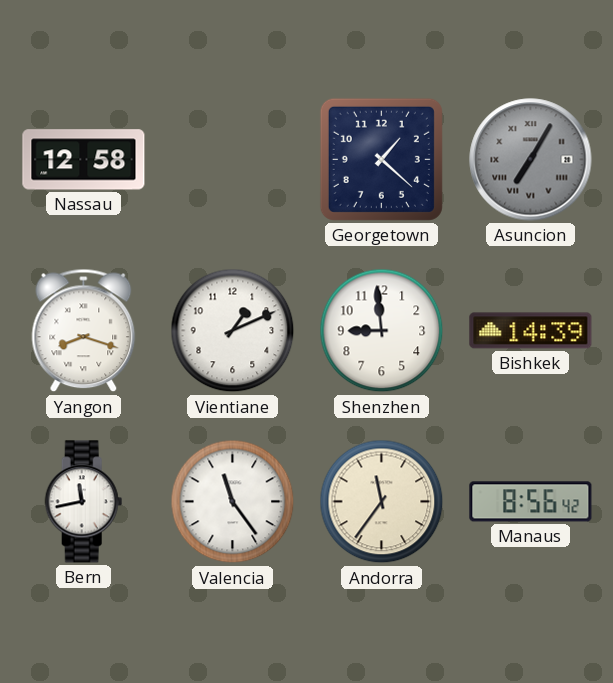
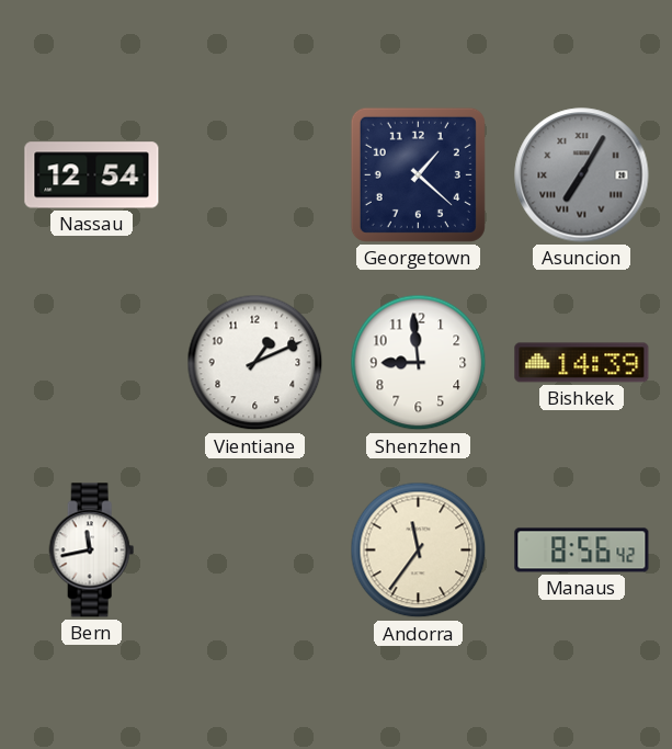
Nassau: 12:58 -> 12:54 (92, 175)
Yangon: 8:18 -> none (84, 331)
Valencia: 11:24 -> none (233, 502)
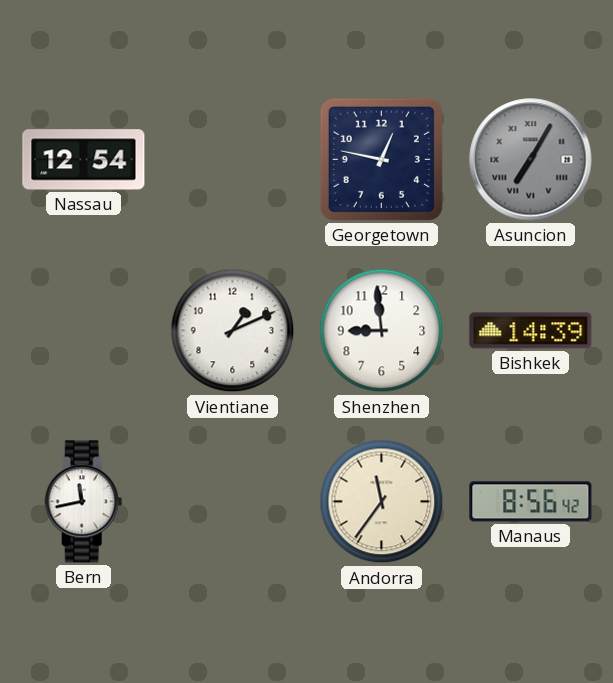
Georgetown: 1:22 -> 12:47 (381, 159)
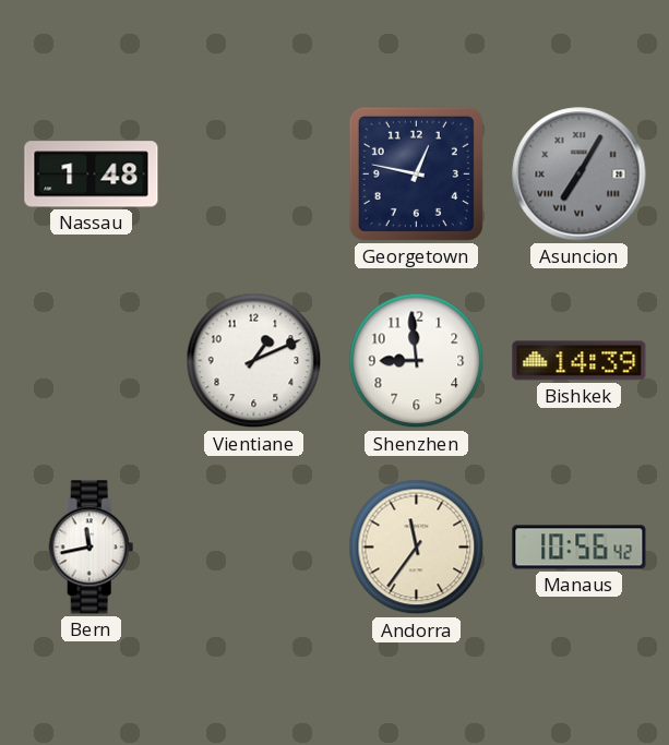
Nassau: 12:54 -> 1:48 (92, 175)
Manaus: 8:56 -> 10:56 (580, 548)
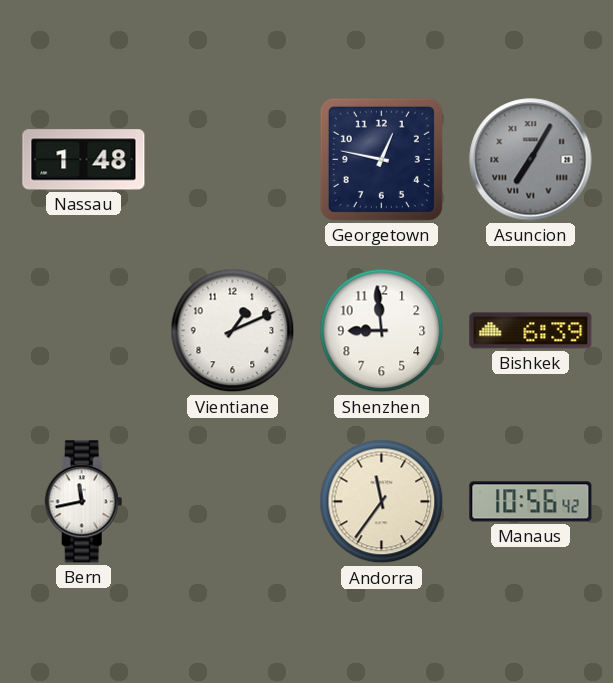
Bishkek: 14:39 -> 6:39 (531, 331)
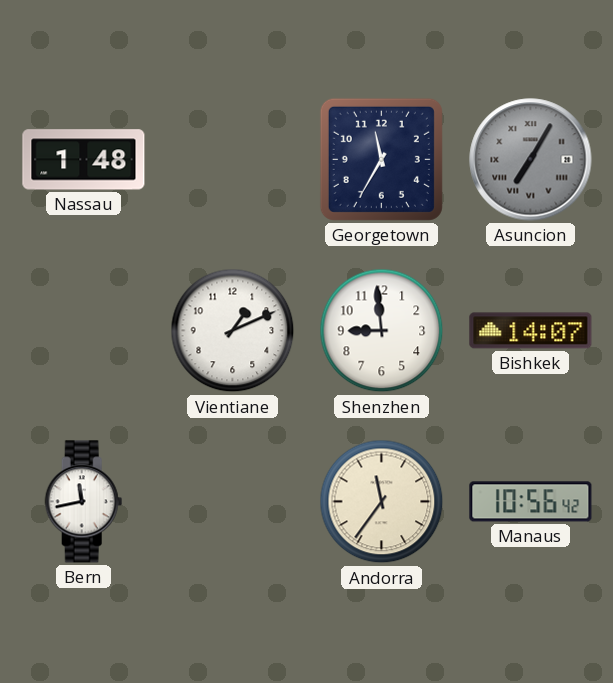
Georgetown: 12:47 -> 11:35 (381, 159)
Bishkek: 6:39 -> 14:07 (531, 331)
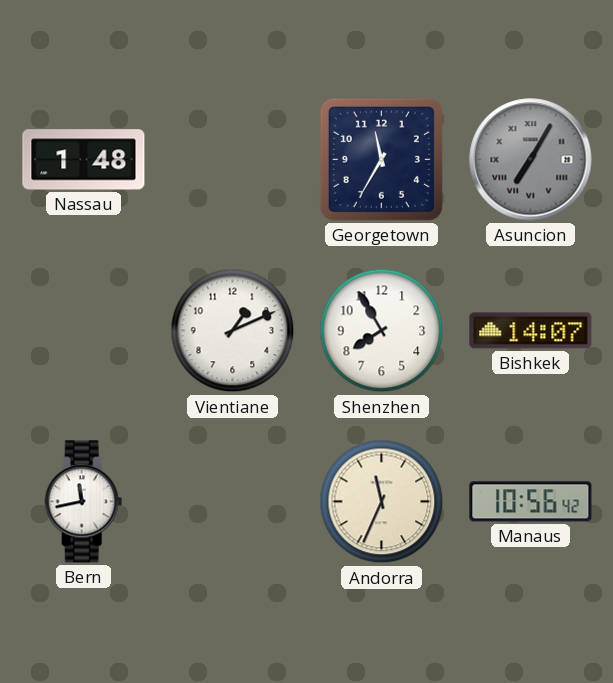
Shenzhen: 8:59 -> 7:55 (382, 331)
Andorra: 11:36 -> 11:34 (382, 502)
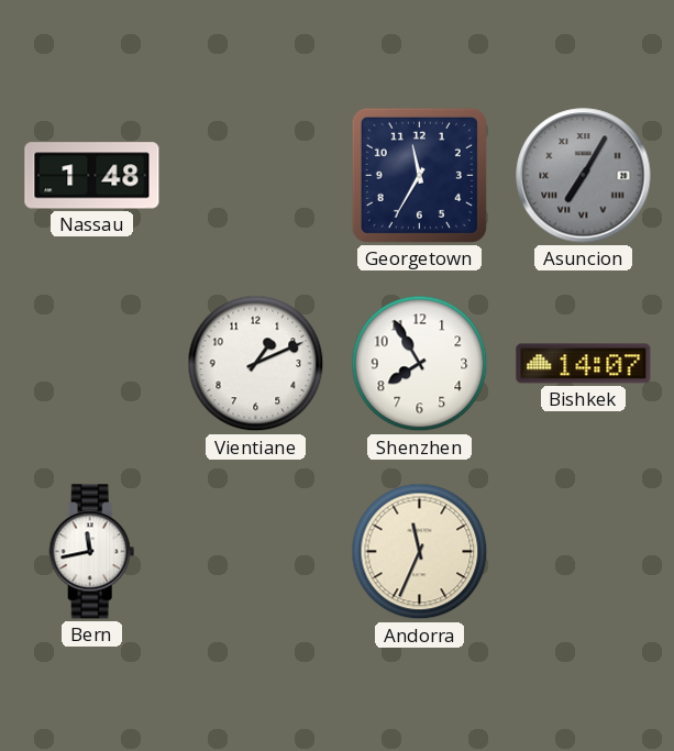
Manaus: 10:56 -> none (531, 502)
